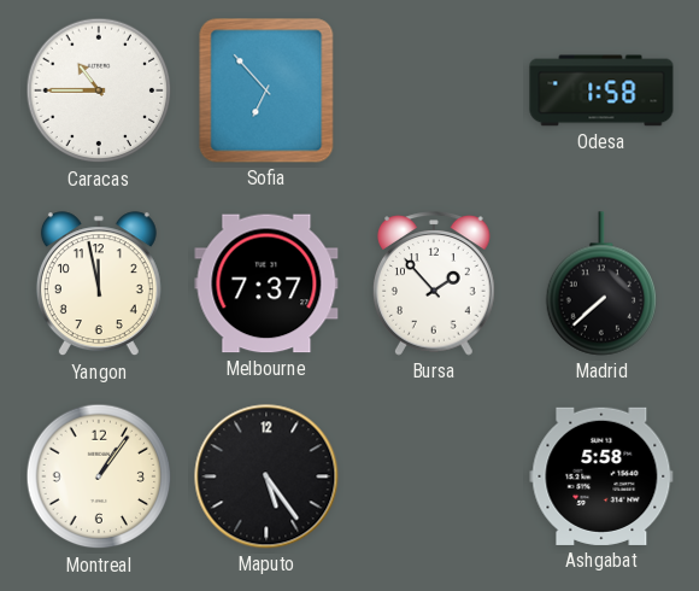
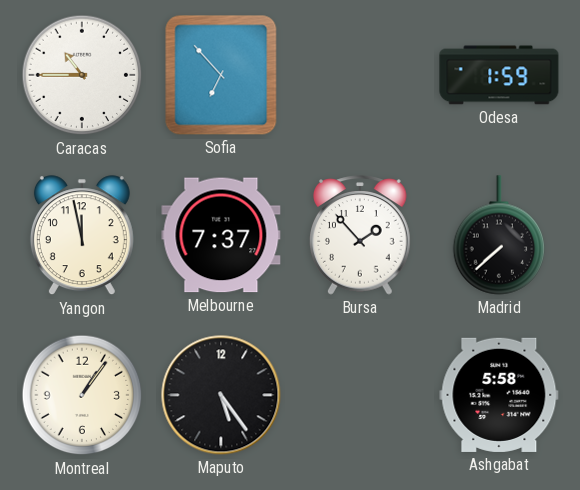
Odesa: 1:58 -> 1:59 (499, 75)
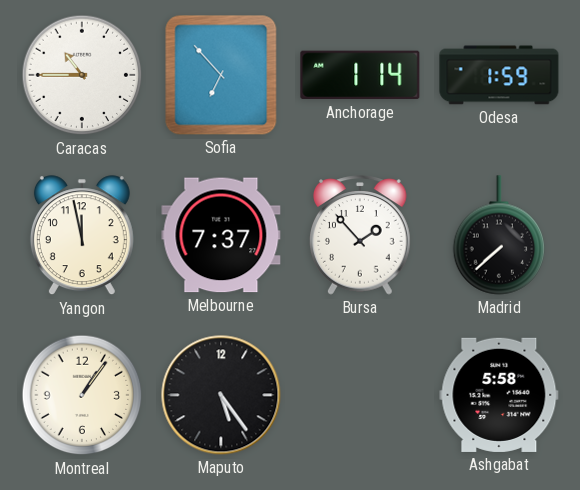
Anchorage: none -> 1:14 (360, 75)
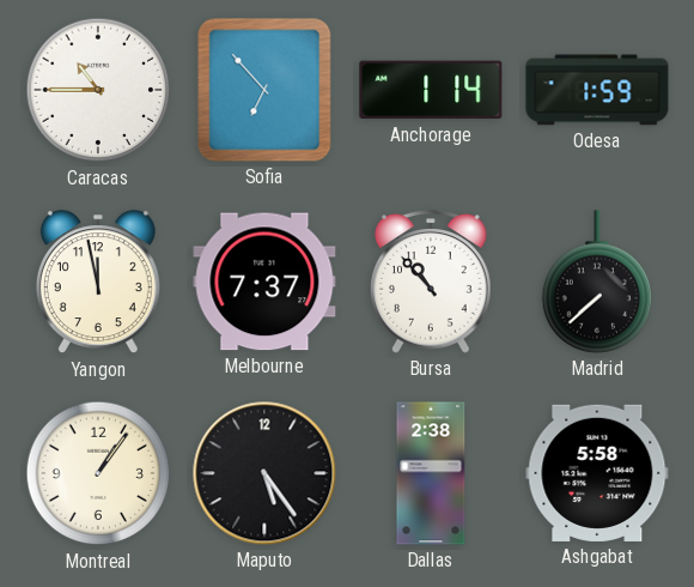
Bursa: 1:53 -> 10:53 (432, 282)
Dallas: none -> 2:38 (431, 473)
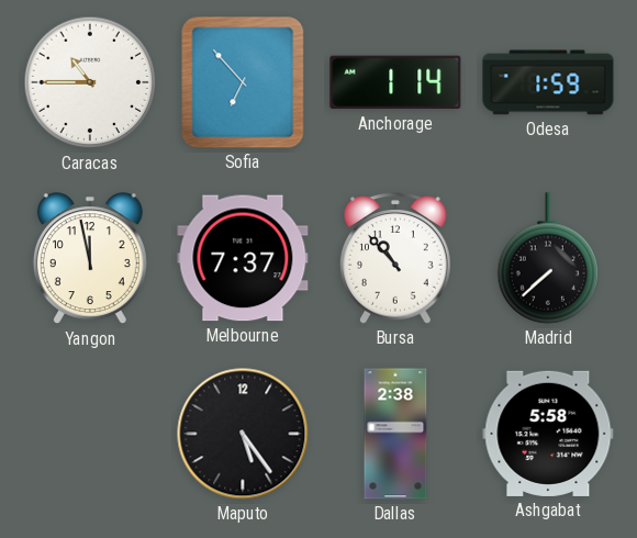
Montreal: 1:06 -> none (98, 473)
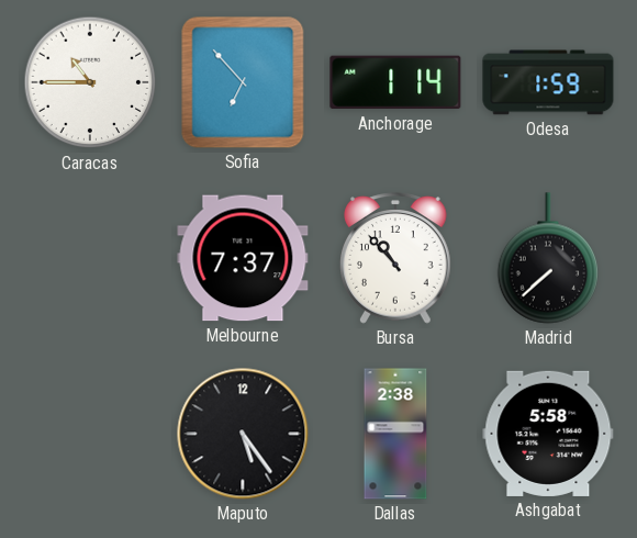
Yangon: 11:58 -> none (90, 259)
